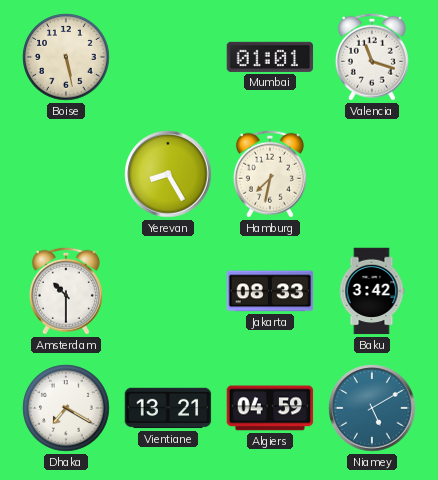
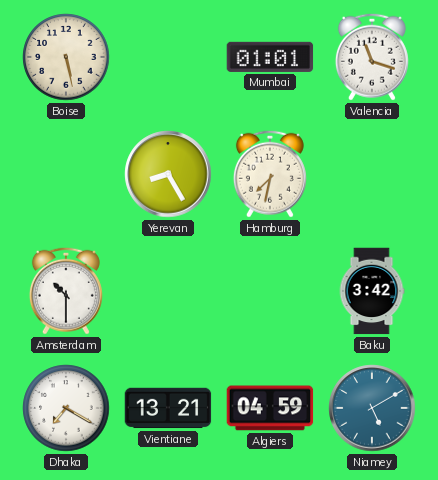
Jakarta: 08:33 -> none (270, 291)
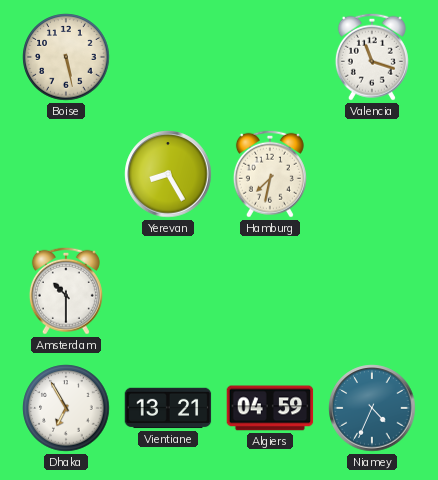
Mumbai: 01:01 -> none (270, 57)
Baku: 3:42 -> none (372, 291)
Dhaka: 7:20 -> 6:55 (66, 408)
Niamey: 5:10 -> 4:34 (372, 408)
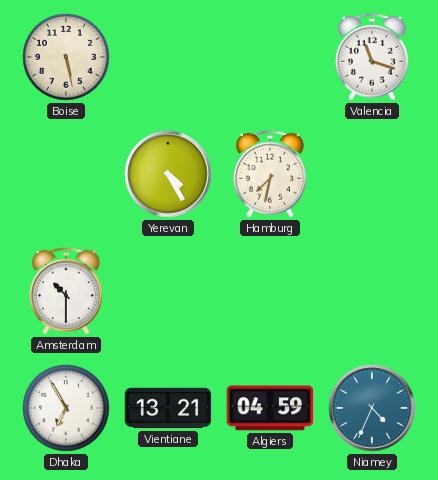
Yerevan: 8:25 -> 4:25 (168, 174)
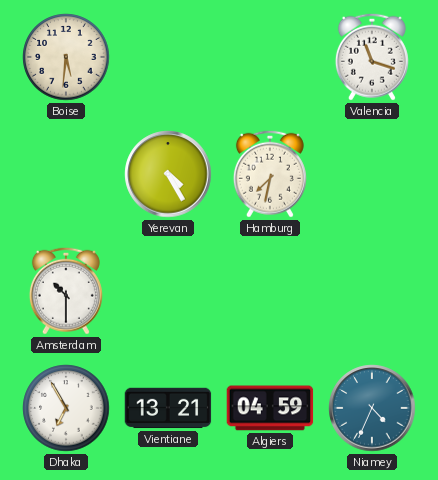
Boise: 5:28 -> 5:31 (66, 57)
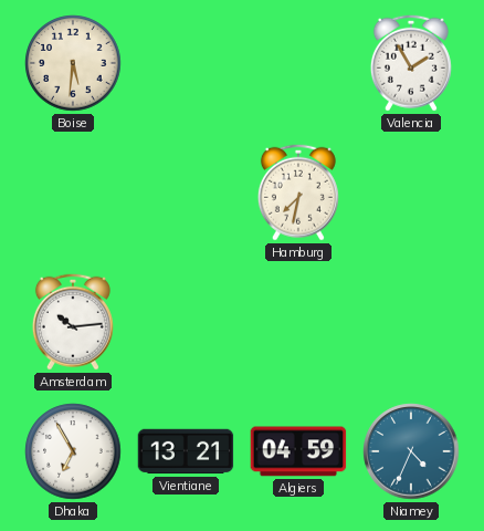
Valencia: 11:18 -> 1:55 (411, 63)
Yerevan: 4:25 -> none (168, 174)
Amsterdam: 10:30 -> 10:14 (73, 322)
